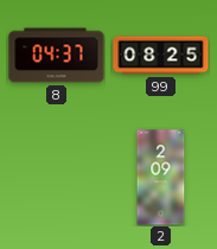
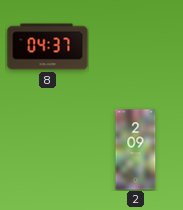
99: 08:25 -> none (161, 56)
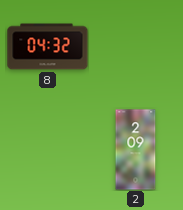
8: 04:37 -> 04:32 (48, 47)
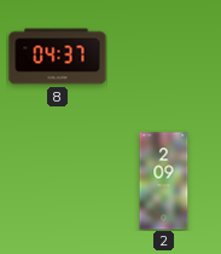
8: 04:32 -> 04:37 (58, 57)
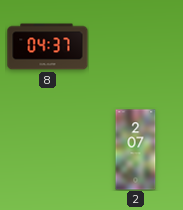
2: 2:09 -> 2:07 (136, 150)
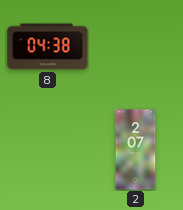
8: 04:37 -> 04:38 (48, 47)
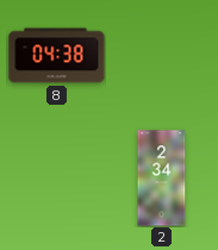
2: 2:07 -> 2:34 (162, 179)
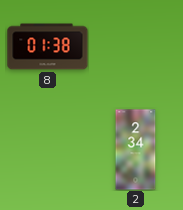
8: 04:38 -> 01:38 (48, 47)
